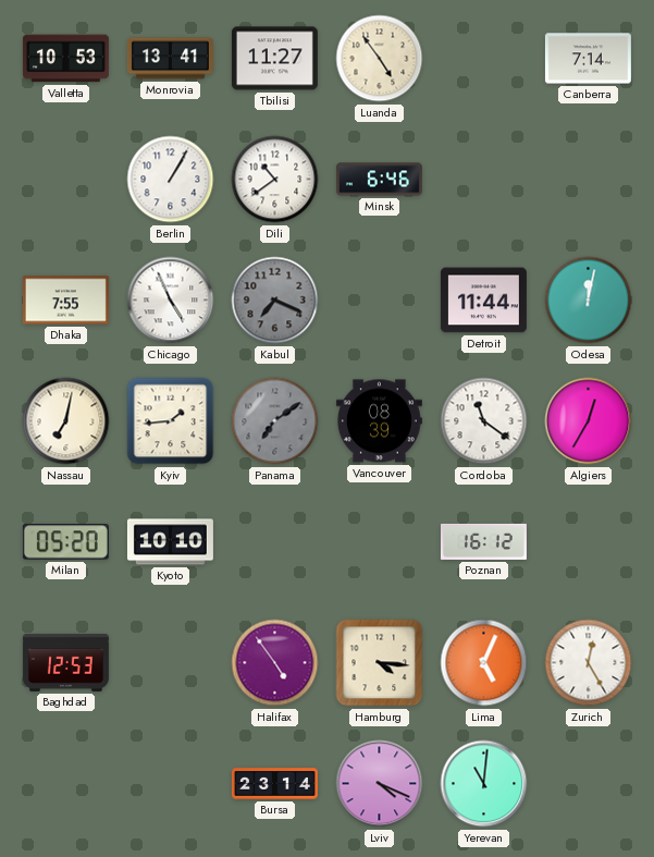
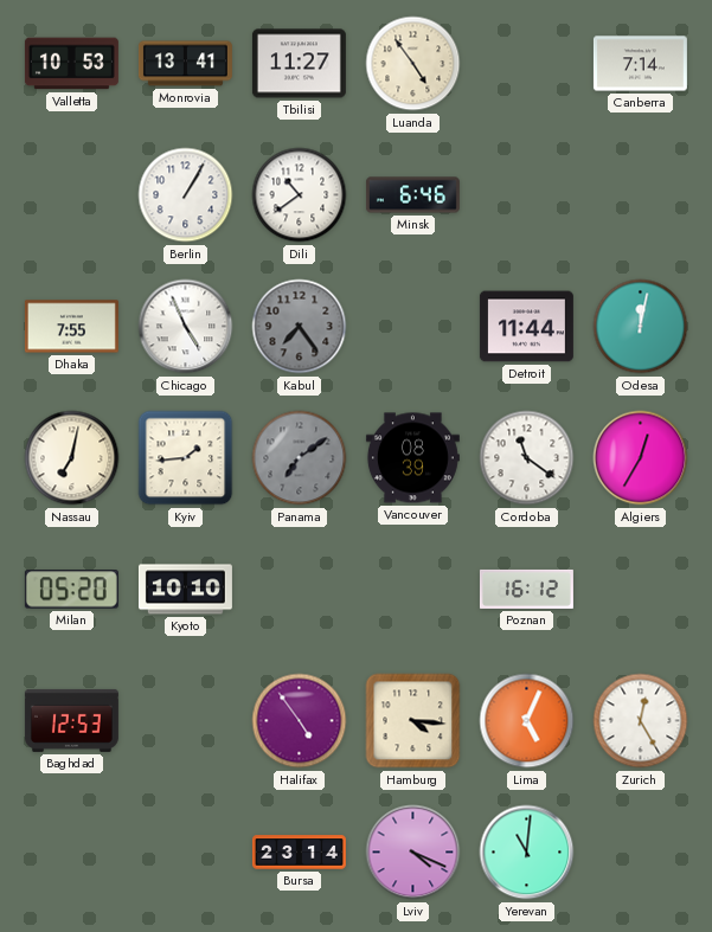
Kabul: 7:19 -> 7:24 (300, 327)
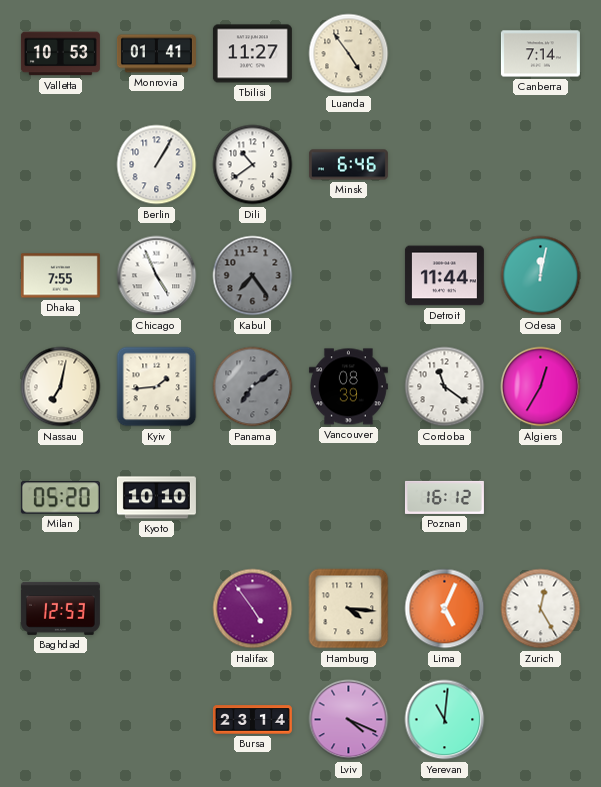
Monrovia: 13:41 -> 01:41 (156, 54)
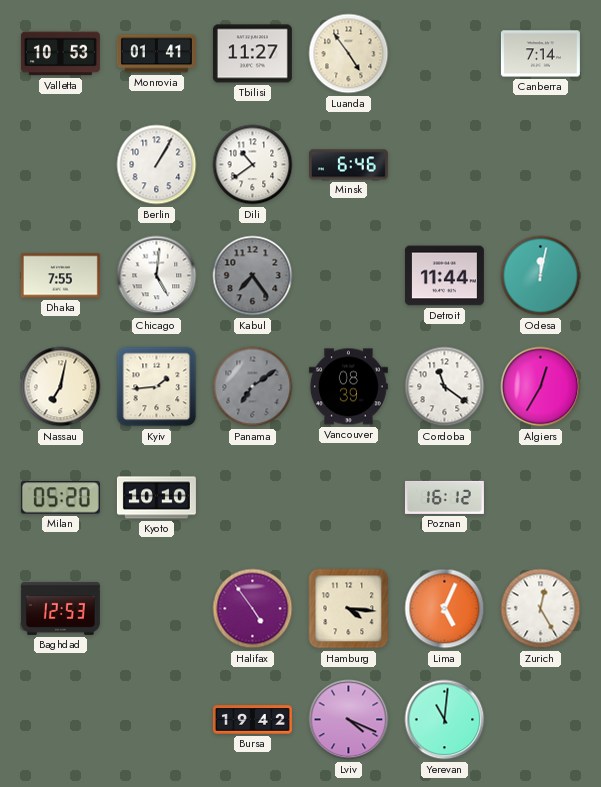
Chicago: 4:56 -> 5:01 (157, 276)
Bursa: 23:14 -> 19:42 (252, 720)
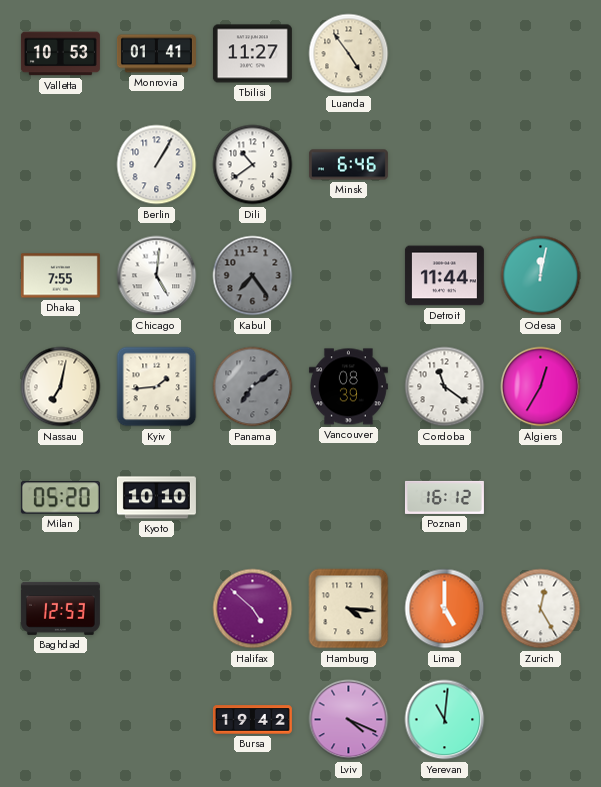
Canberra: 7:14 -> none (540, 54)
Halifax: 4:54 -> 4:52 (253, 609)
Lima: 5:04 -> 5:00 (445, 609)
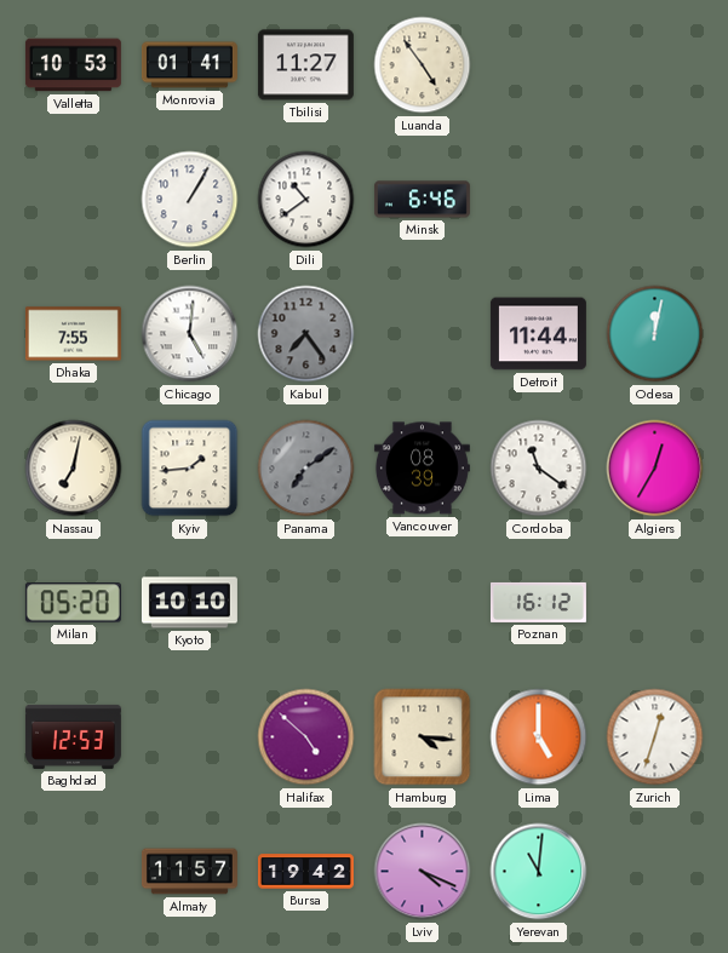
Zurich: 12:25 -> 12:33 (655, 737)
Almaty: none -> 11:57 (189, 872)
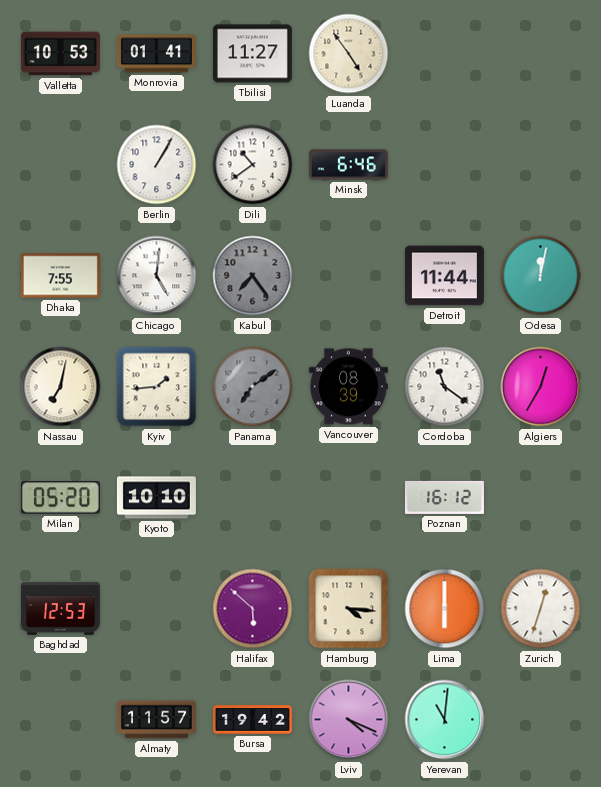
Halifax: 4:52 -> 5:52 (253, 609)
Lima: 5:00 -> 6:00 (445, 609)
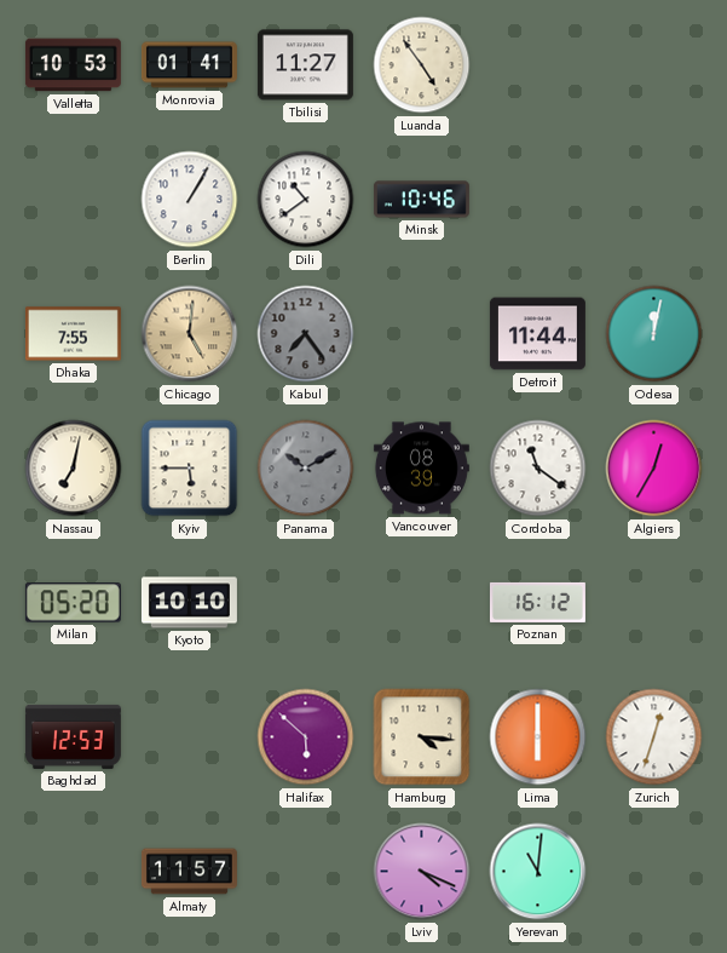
Minsk: 6:46 -> 10:46 (421, 200)
Chicago dial: white -> champagne (190, 334)
Kyiv: 1:44 -> 5:45 (190, 469)
Panama: 7:09 -> 10:10 (306, 469)
Bursa: 19:42 -> none (252, 720)
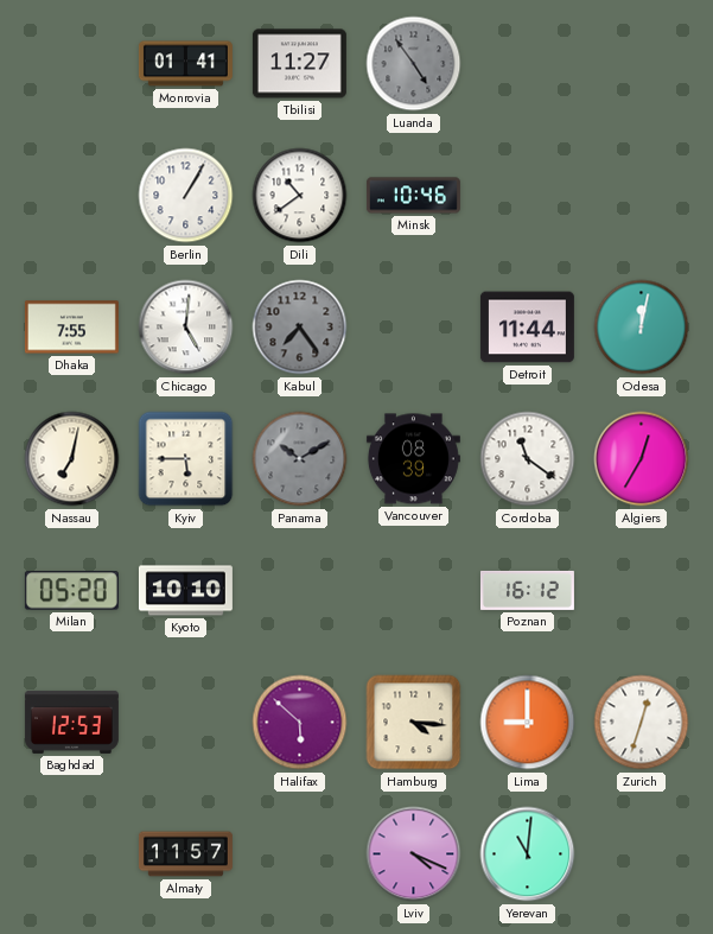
Valletta: 10:53 -> none (73, 65)
Luanda dial: cream -> grey (414, 64)
Chicago dial: champagne -> white (186, 328)
Lima: 6:00 -> 9:00 (528, 723)
